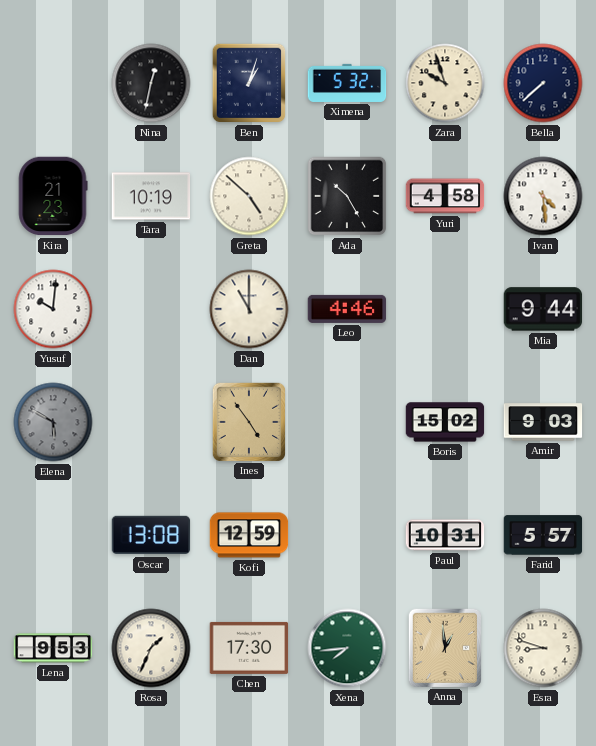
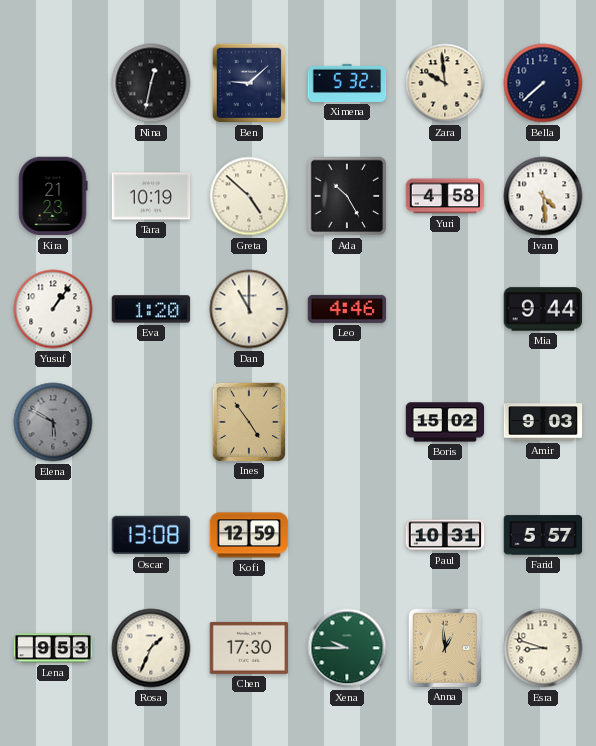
Ben: 1:03 -> 9:08 (249, 83)
Zara: 9:57 -> 9:59 (445, 83)
Yusuf: 10:01 -> 1:06 (53, 309)
Eva: none -> 1:20 (151, 309)
Xena: 7:44 -> 9:45 (347, 648)
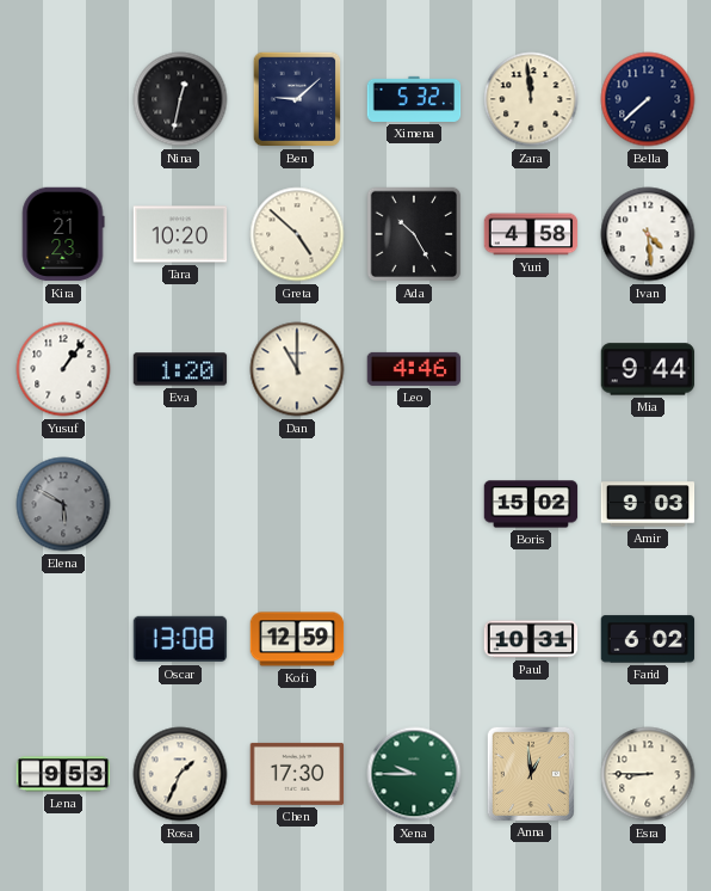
Zara: 9:59 -> 11:59 (531, 99)
Tara: 10:19 -> 10:20 (180, 234)
Ines: 4:54 -> none (248, 421)
Farid: 5:57 -> 6:02 (648, 639)
Esra: 8:48 -> 8:45 (648, 774)
